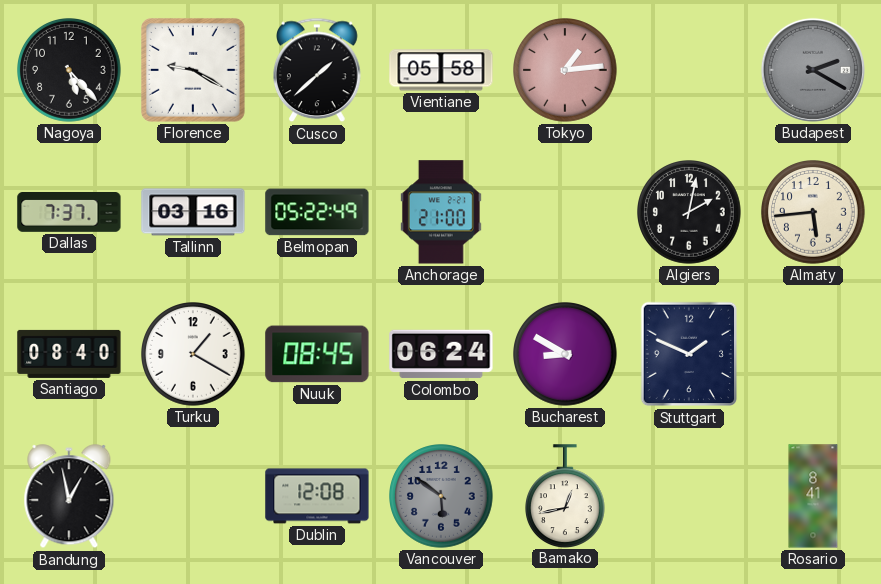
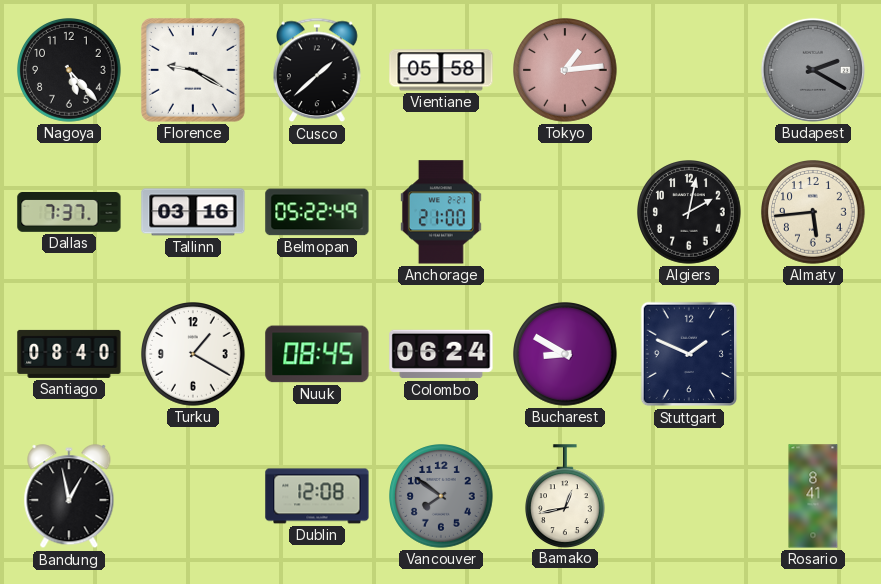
Vancouver: 5:51 -> 7:51 (441, 496)
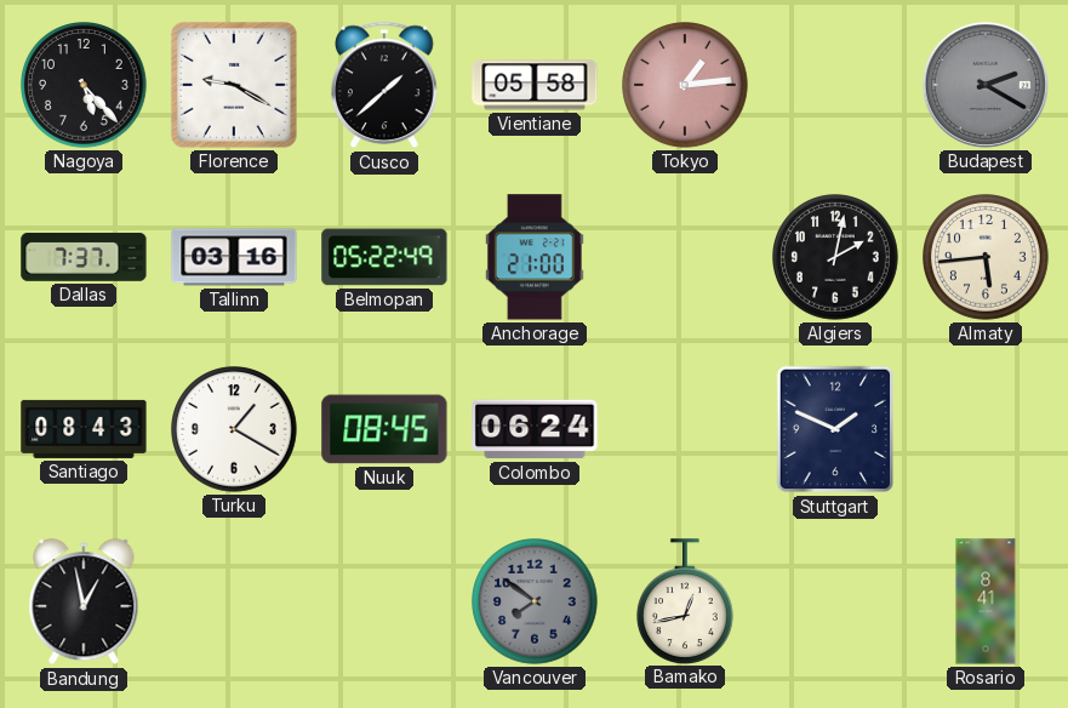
Santiago: 08:40 -> 08:43 (84, 429)
Bucharest: 8:50 -> none (565, 354)
Dublin: 12:08 -> none (317, 496)
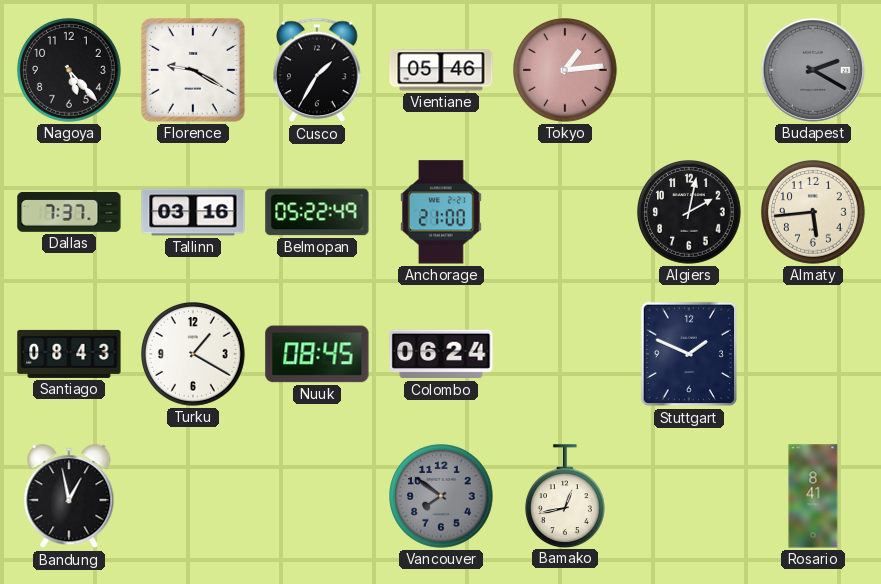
Cusco: 1:38 -> 1:35 (318, 70)
Vientiane: 05:58 -> 05:46 (441, 70)
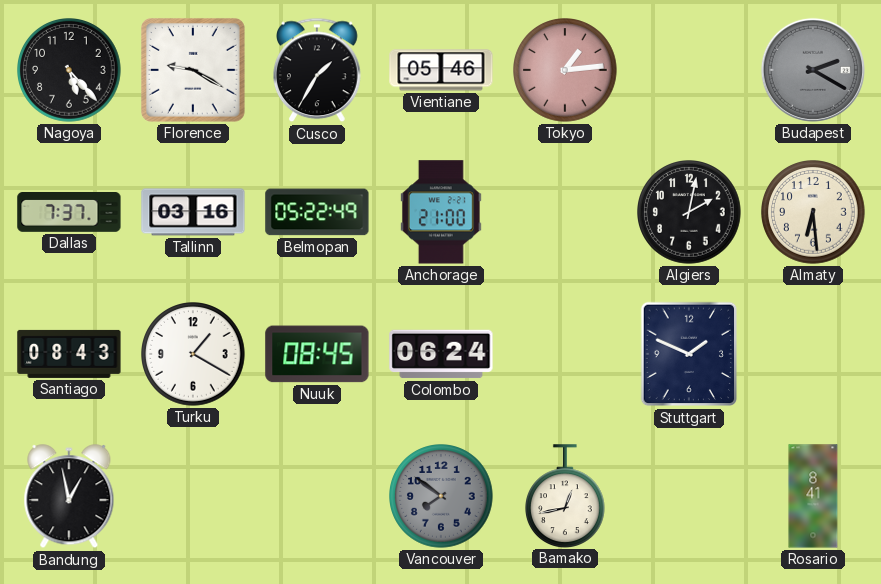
Almaty: 5:44 -> 6:29 (813, 212)
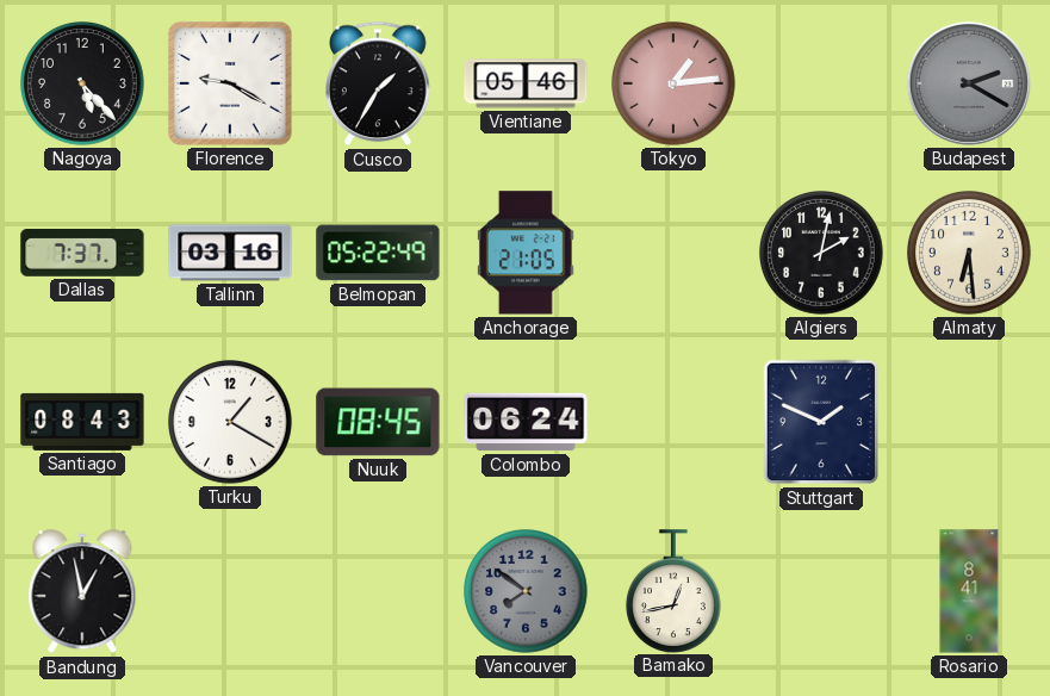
Anchorage: 21:00 -> 21:05 (526, 253)
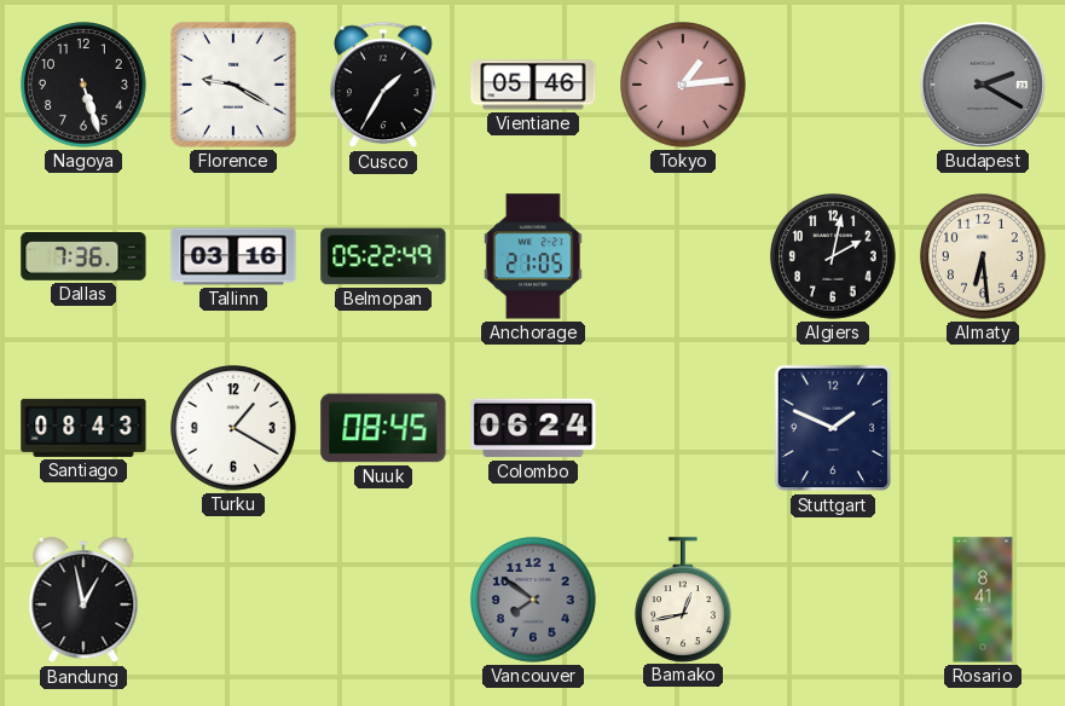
Nagoya: 5:23 -> 5:27 (83, 85)
Dallas: 7:37 -> 7:36 (83, 256)
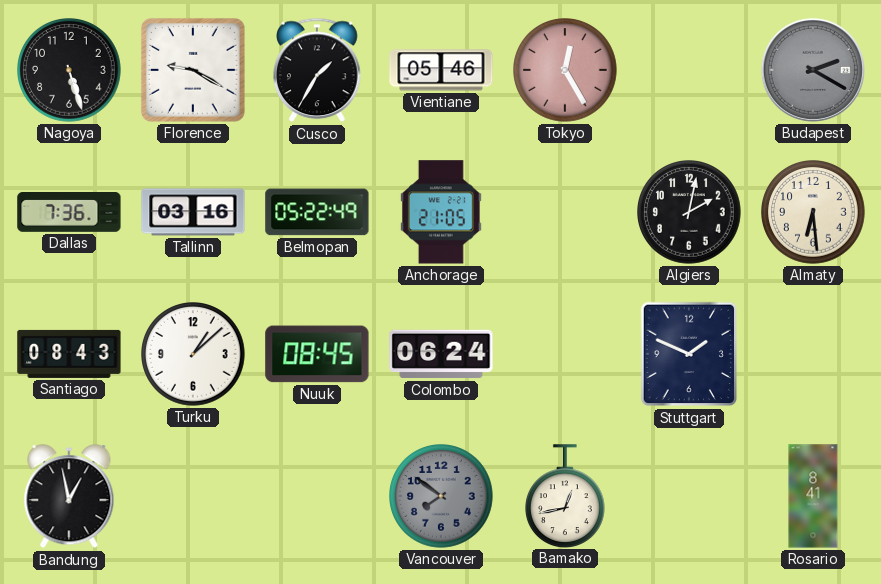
Tokyo: 1:14 -> 12:25 (565, 70)
Turku: 1:20 -> 1:08 (193, 354)
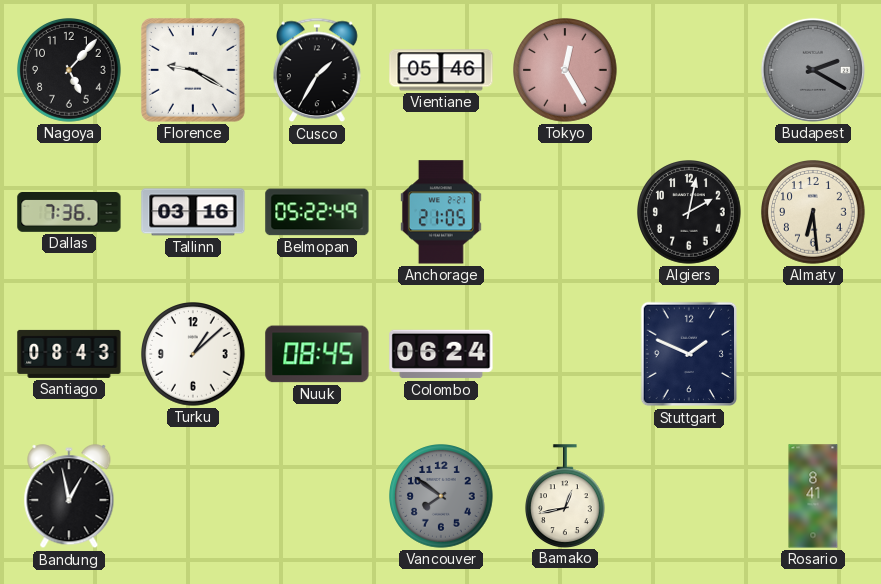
Nagoya: 5:27 -> 5:07 (69, 70)
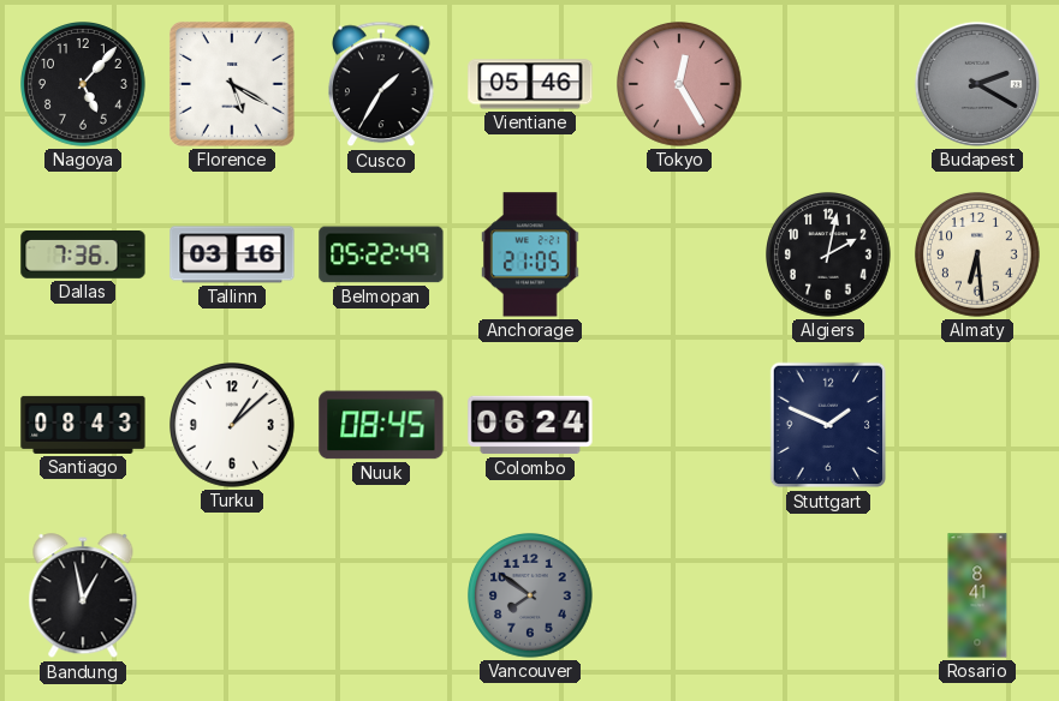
Florence: 9:20 -> 5:20 (232, 84)
Bamako: 12:43 -> none (566, 496)
